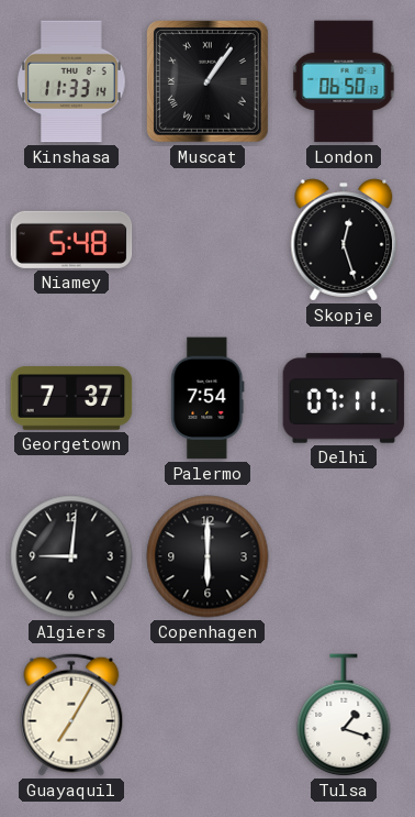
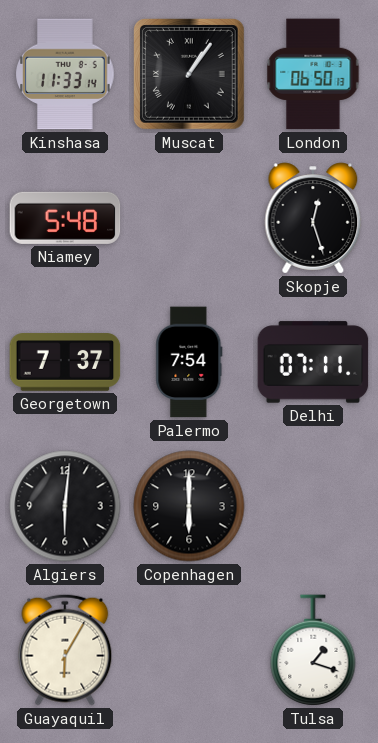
Algiers: 9:01 -> 6:01 (65, 506)
Guayaquil: 7:05 -> 6:05 (65, 650)
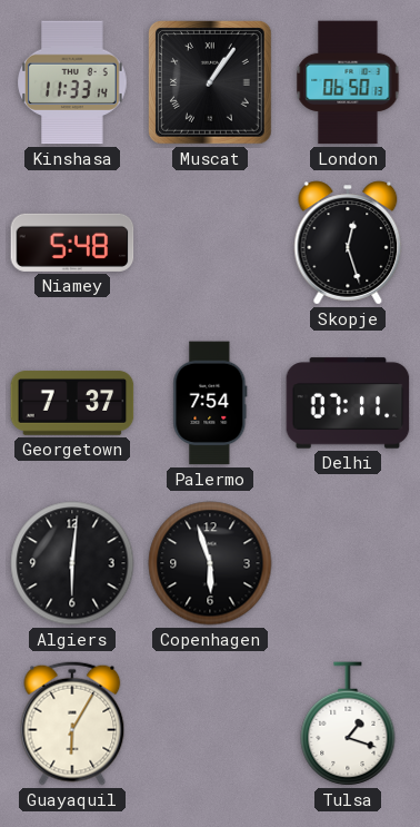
Copenhagen: 6:00 -> 5:57 (210, 563)
